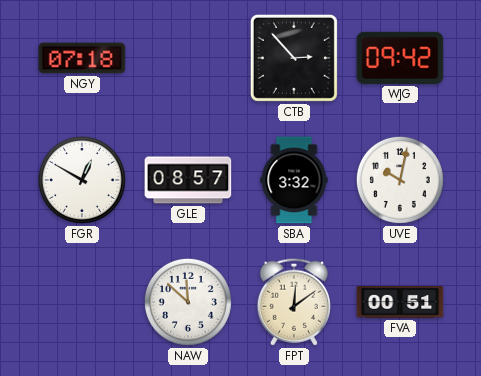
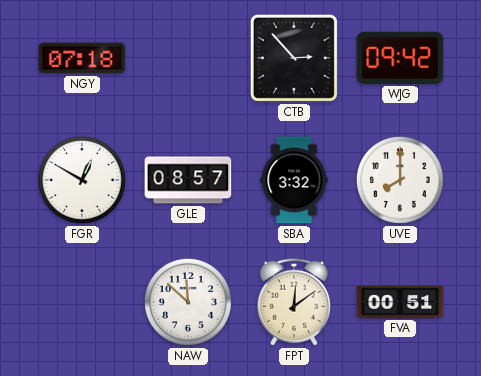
UVE: 10:02 -> 8:00 (400, 180)
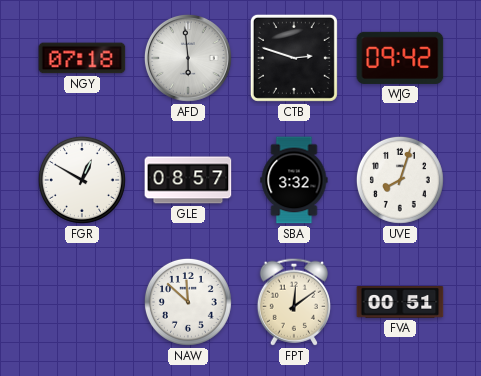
AFD: none -> 5:59 (188, 58)
CTB: 2:53 -> 2:48 (294, 58)
UVE: 8:00 -> 8:03 (400, 180)
